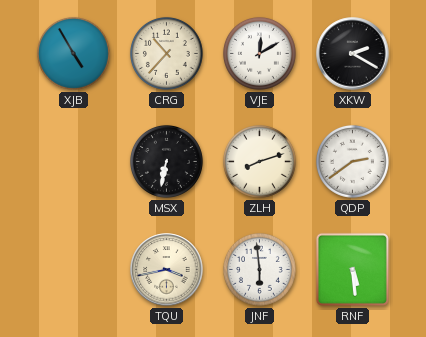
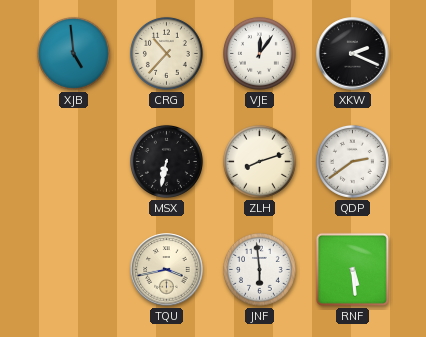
XJB: 4:55 -> 4:59 (73, 53)
VJE: 12:10 -> 12:06 (259, 53)
XKW: 2:20 -> 2:19 (353, 54)
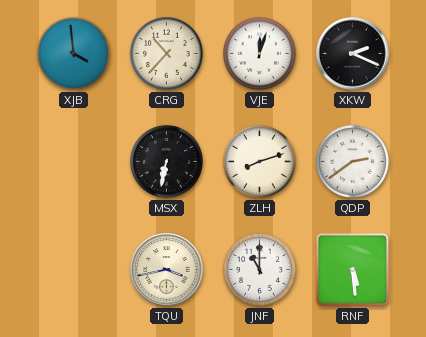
XJB: 4:59 -> 3:59 (73, 53)
VJE: 12:06 -> 12:03 (259, 53)
JNF: 5:59 -> 11:00 (259, 269)
